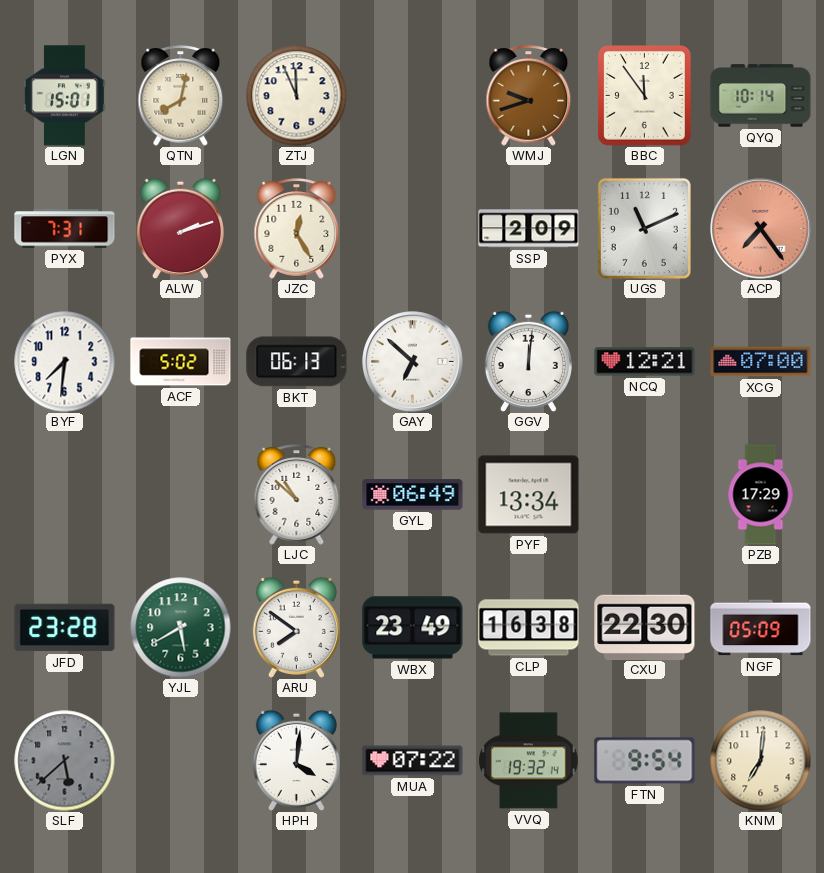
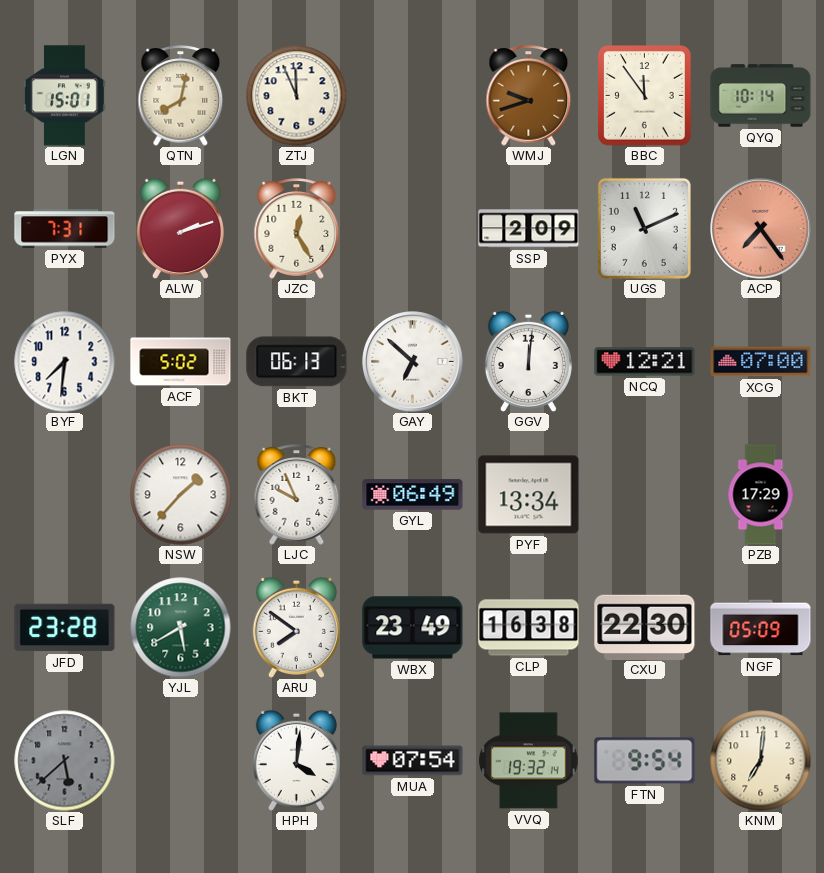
NSW: none -> 1:37 (181, 495)
LJC: 10:52 -> 9:56 (297, 495)
MUA: 07:22 -> 07:54 (413, 761)
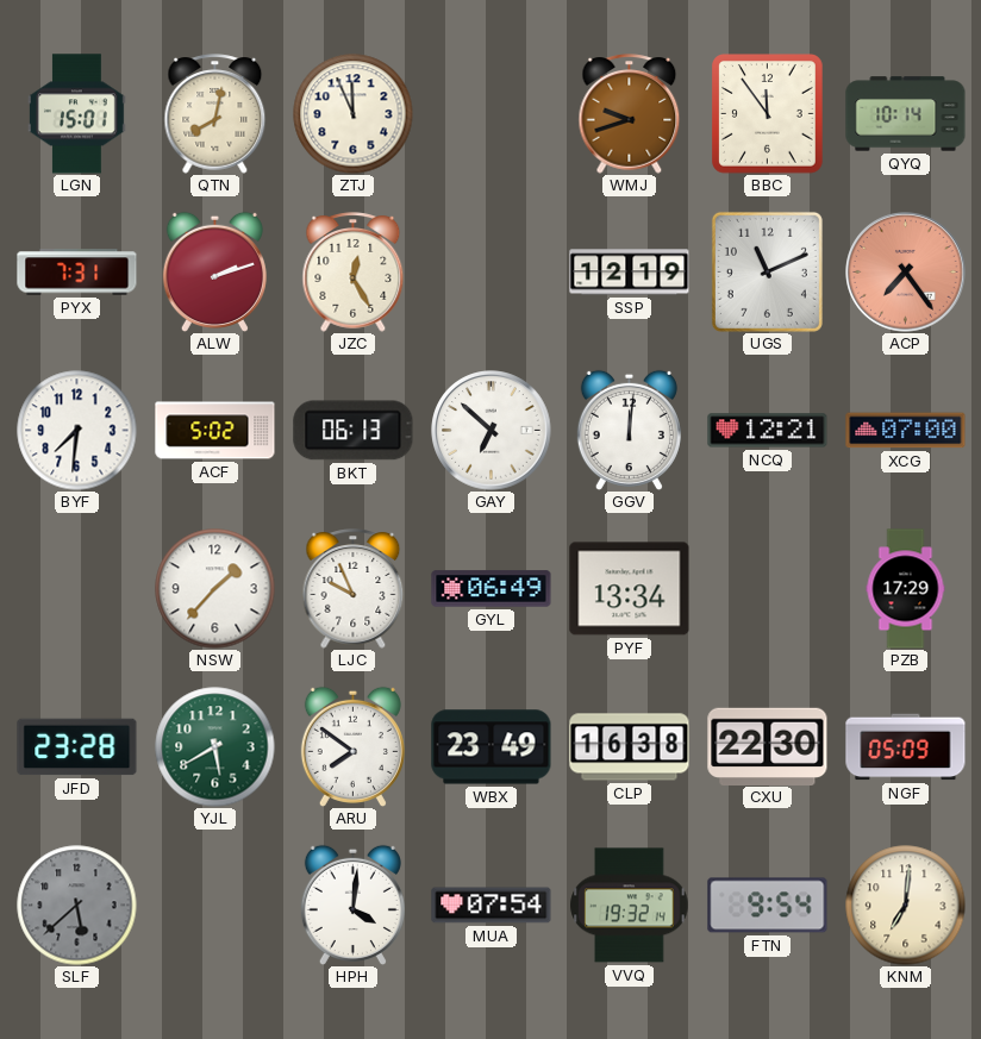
SSP: 2:09 -> 12:19 (630, 273)
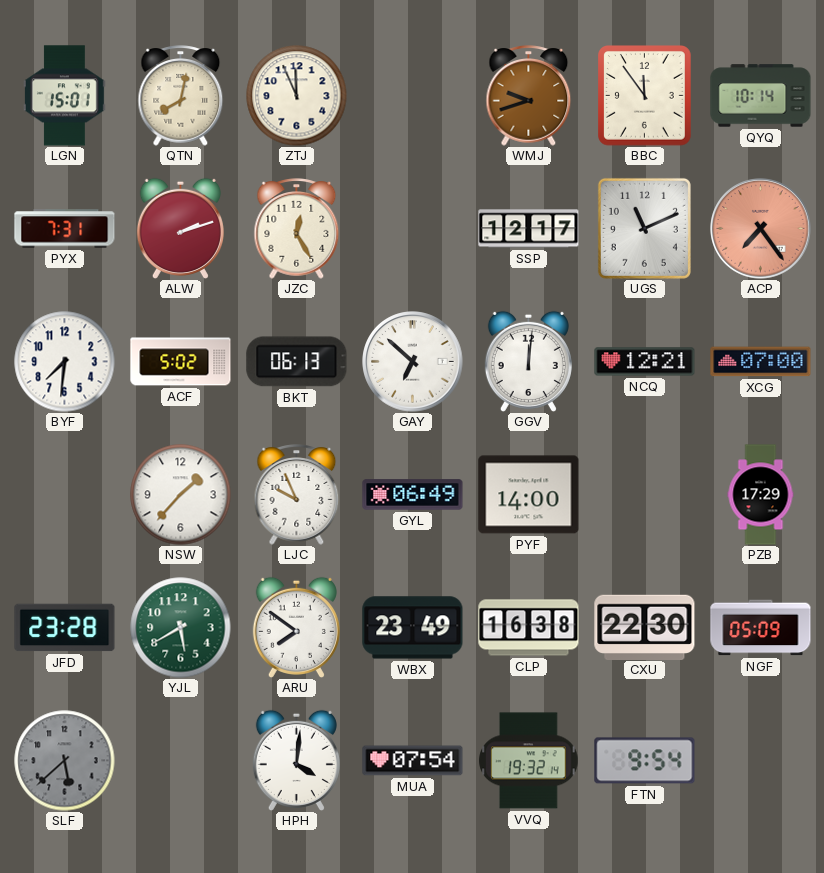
SSP: 12:19 -> 12:17 (529, 229)
PYF: 13:34 -> 14:00 (529, 495)
KNM: 7:01 -> none (906, 906)
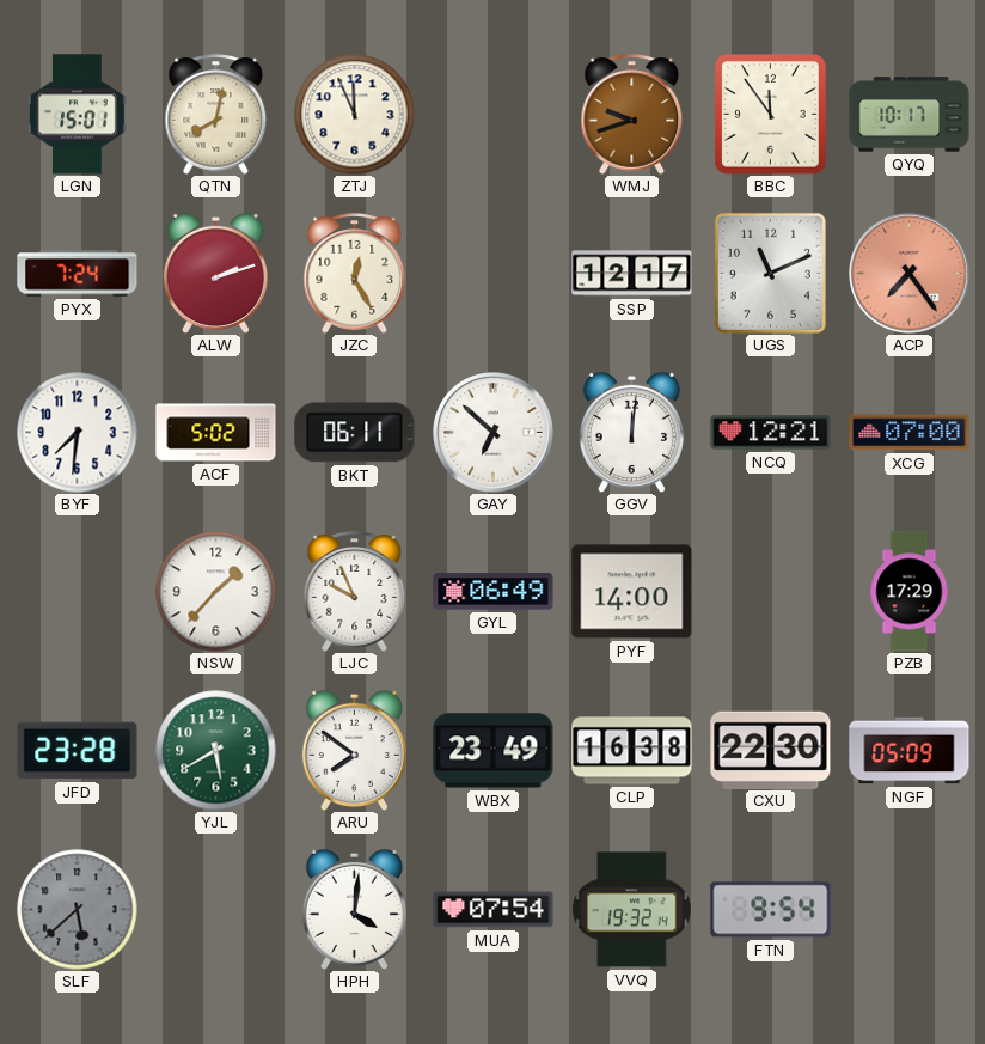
QYQ: 10:14 -> 10:17 (910, 115)
PYX: 7:31 -> 7:24 (78, 274)
BKT: 06:13 -> 06:11 (355, 433)
